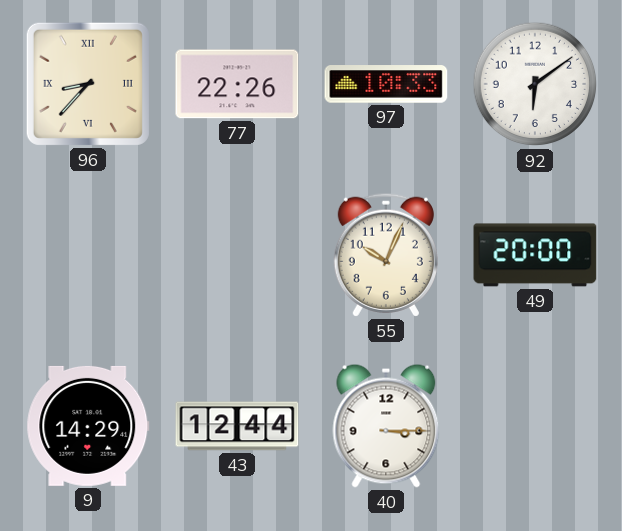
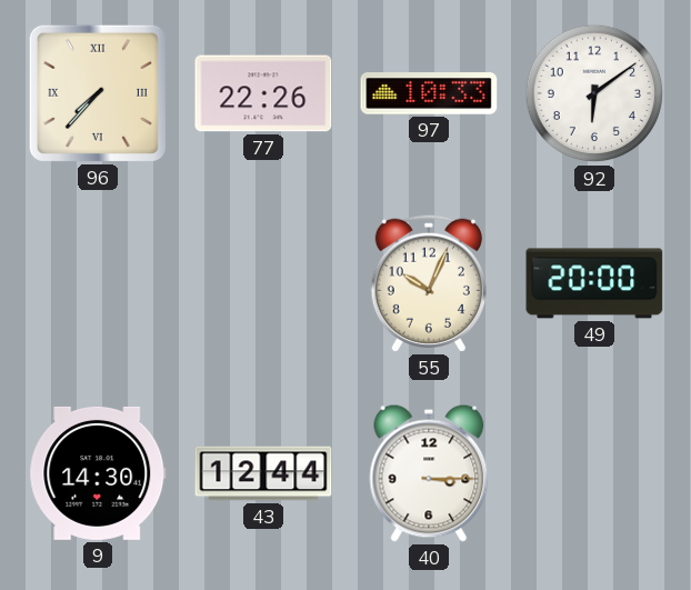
96: 8:37 -> 7:37 (98, 93)
9: 14:29 -> 14:30 (98, 473)
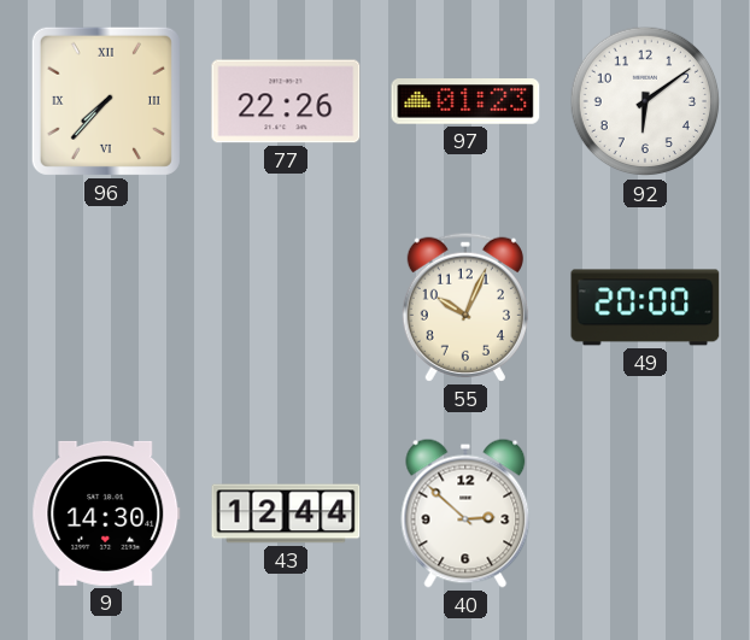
97: 10:33 -> 01:23 (465, 101)
40: 3:15 -> 2:52 (465, 513)
